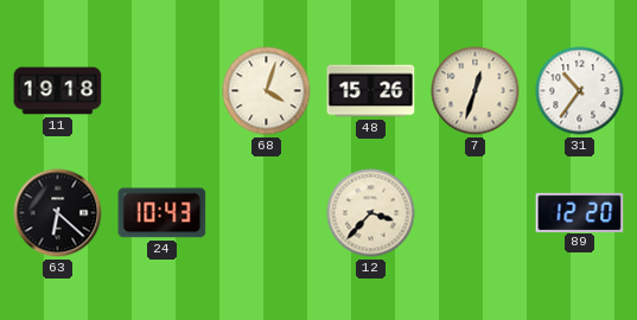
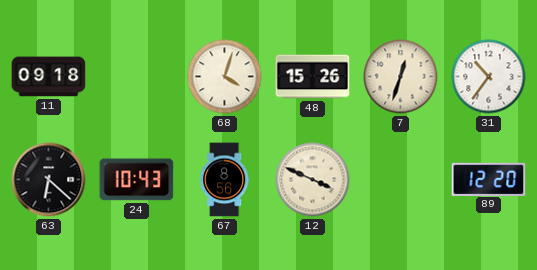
11: 19:18 -> 09:18 (49, 77)
67: none -> 8:56 (225, 180)
12: 3:37 -> 3:49 (313, 180)
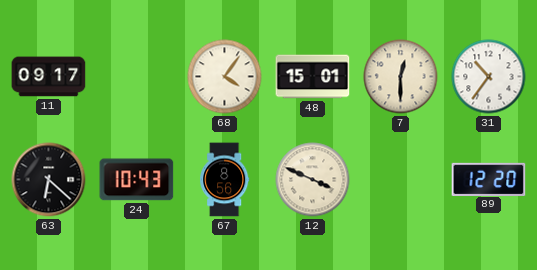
11: 09:18 -> 09:17 (49, 77)
68: 4:03 -> 4:06 (225, 77)
48: 15:26 -> 15:01 (313, 77)
7: 12:33 -> 12:30 (401, 77)
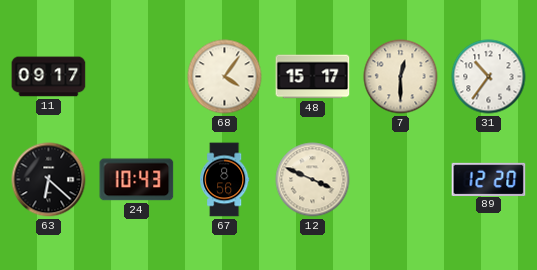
48: 15:01 -> 15:17 (313, 77)
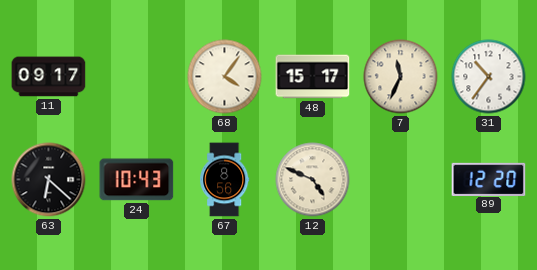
7: 12:30 -> 11:34 (401, 77)
12: 3:49 -> 4:49 (313, 180)
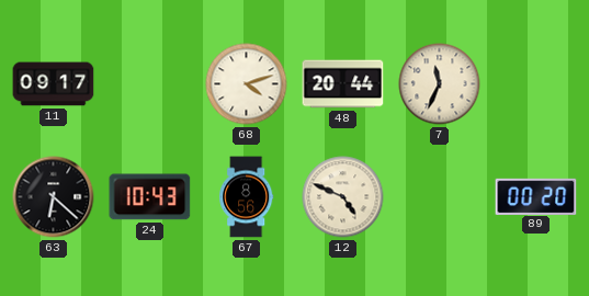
68: 4:06 -> 4:12 (247, 84)
48: 15:17 -> 20:44 (343, 84)
31: 10:36 -> none (489, 77)
89: 12:20 -> 00:20 (536, 196)
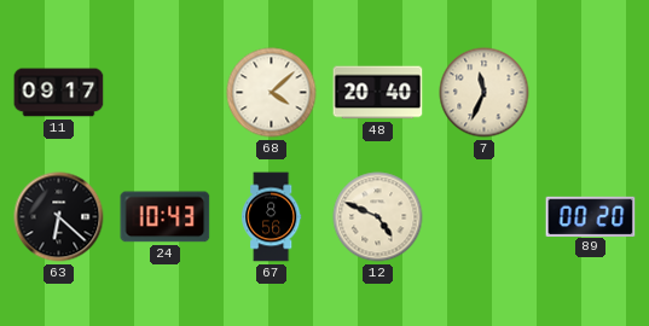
68: 4:12 -> 4:08 (272, 93)
48: 20:44 -> 20:40 (378, 93)
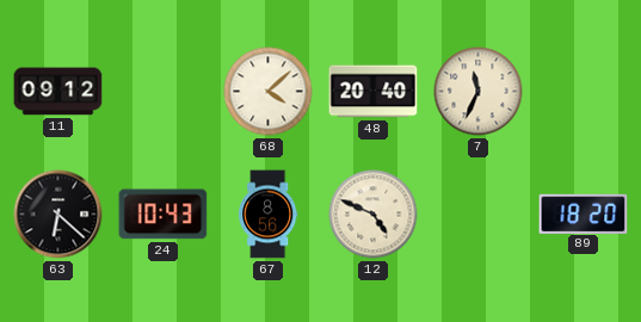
11: 09:17 -> 09:12 (58, 92)
89: 00:20 -> 18:20 (584, 213)
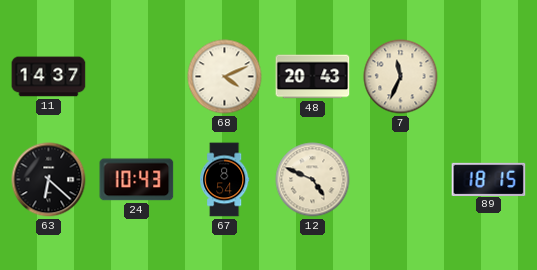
11: 09:12 -> 14:37 (49, 77)
68: 4:08 -> 4:11 (225, 77)
48: 20:40 -> 20:43 (313, 77)
67: 8:56 -> 8:54 (225, 180)
89: 18:20 -> 18:15 (489, 179)
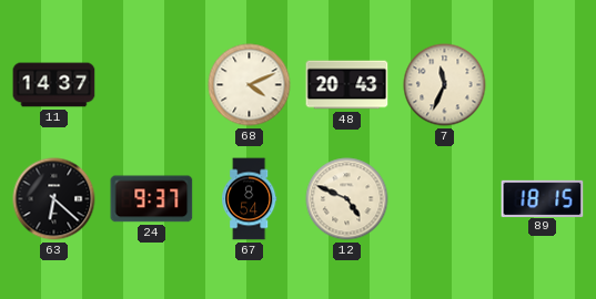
24: 10:43 -> 9:37 (152, 199)
